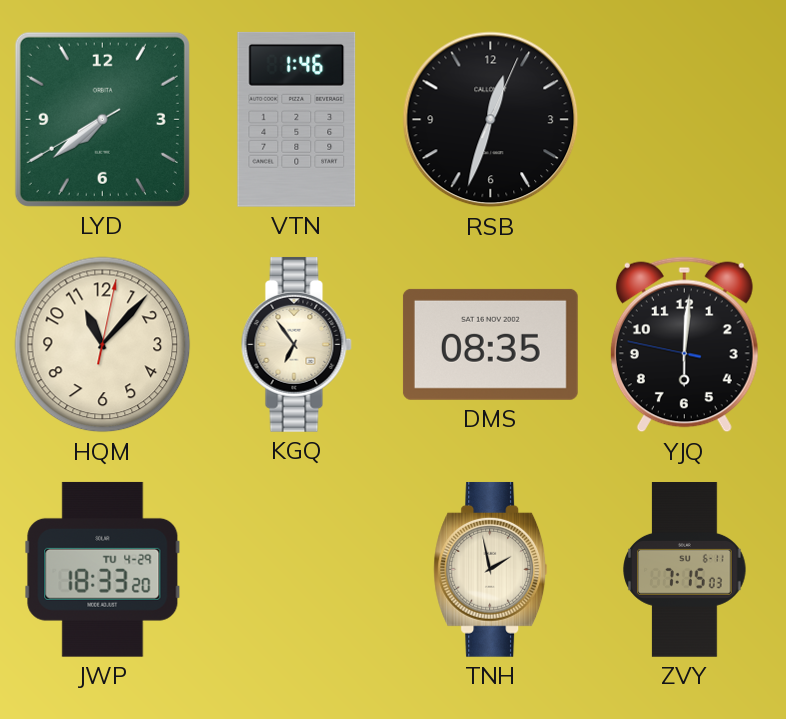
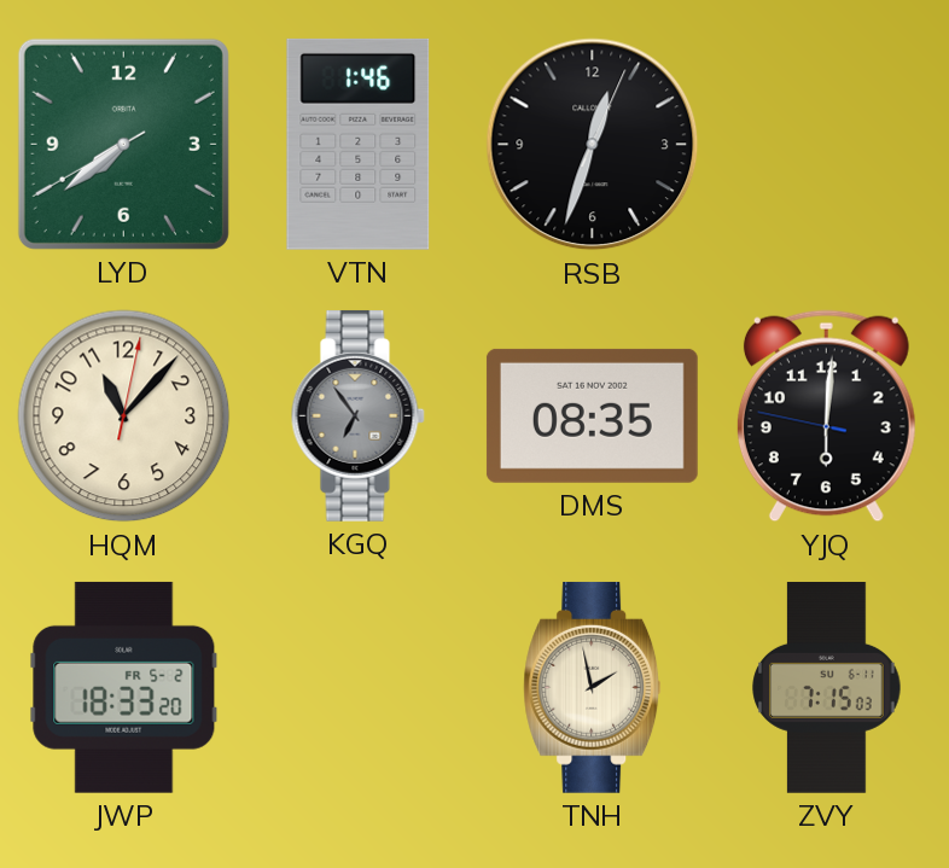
KGQ dial: cream -> grey (357, 415)
JWP date: TU 4-29 -> FR 5-2 (124, 687)
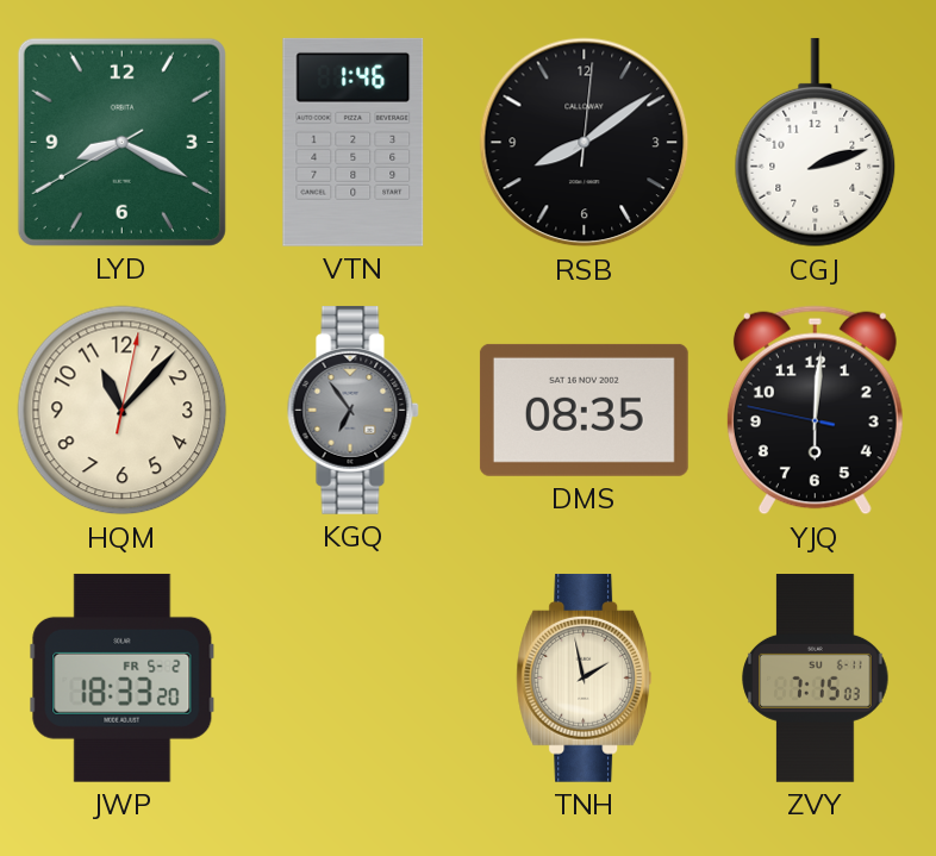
LYD: 7:38 -> 8:19 (121, 142)
RSB: 12:33 -> 8:09 (585, 143)
CGJ: none -> 2:12 (816, 143)
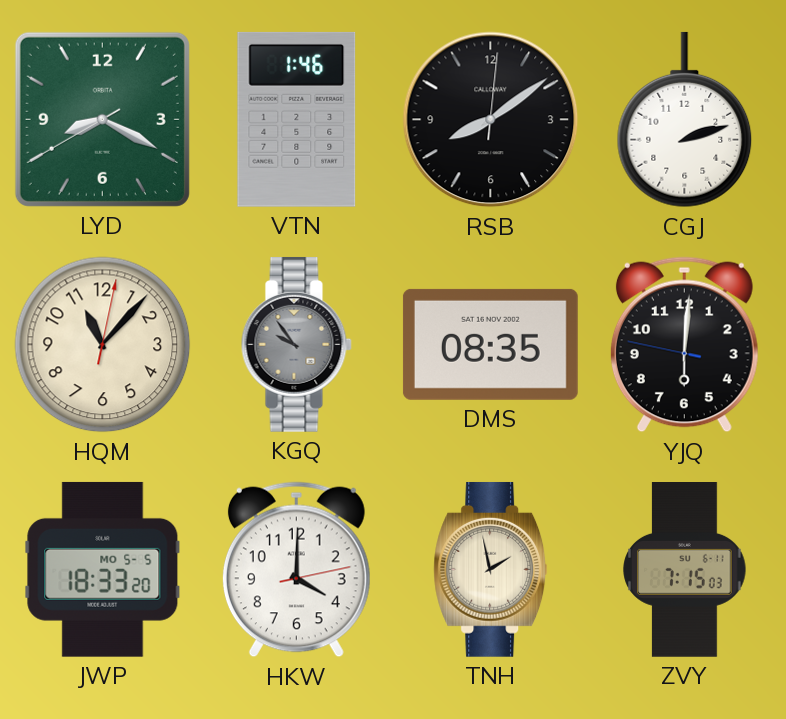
KGQ: 6:54 -> 9:54 (296, 344)
JWP date: FR 5-2 -> MO 5-5 (103, 569)
HKW: none -> 4:00 (296, 570)
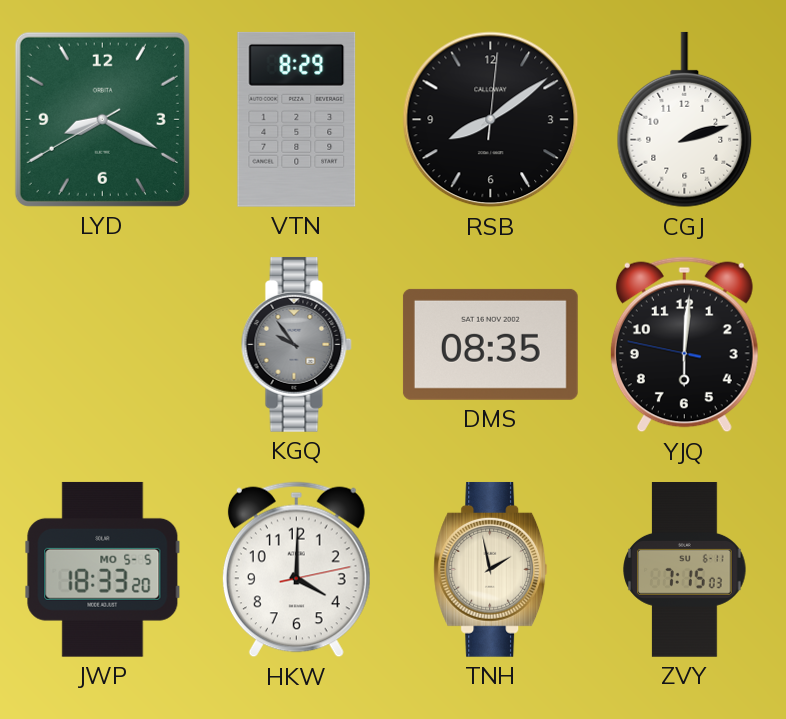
VTN: 1:46 -> 8:29 (297, 119)
HQM: 11:07 -> none (103, 345)
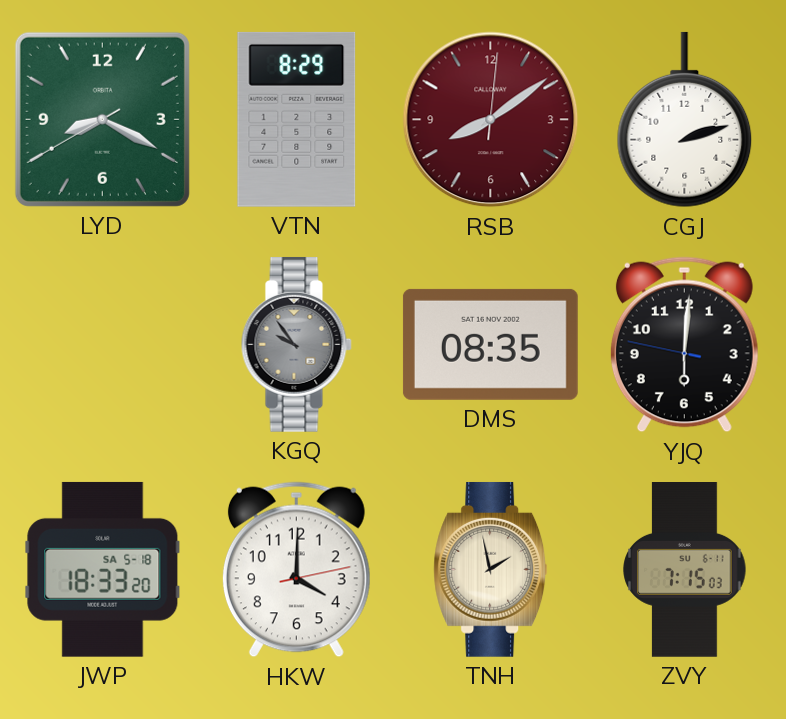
RSB dial: black -> burgundy (491, 120)
JWP date: MO 5-5 -> SA 5-18 (103, 569)
